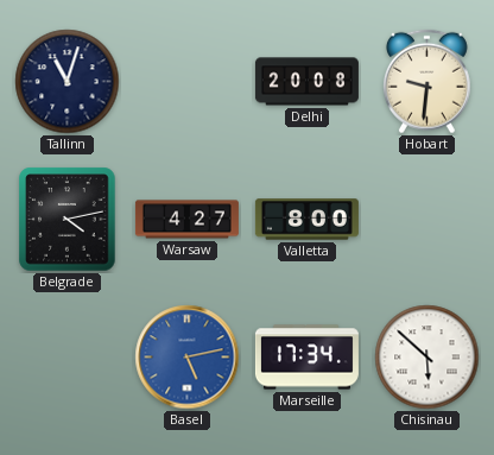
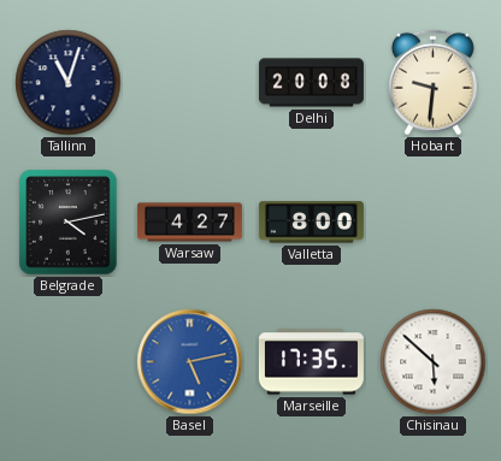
Marseille: 17:34 -> 17:35 (311, 362)
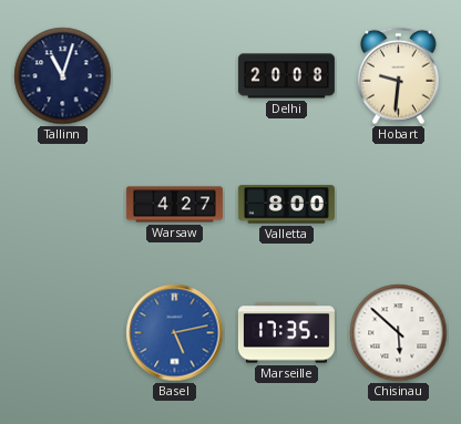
Belgrade: 4:13 -> none (69, 223)
